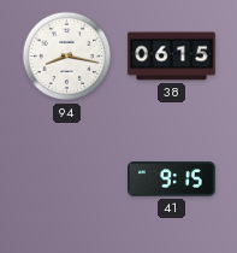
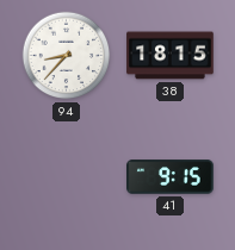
94: 8:17 -> 8:37 (67, 56)
38: 06:15 -> 18:15 (171, 56)
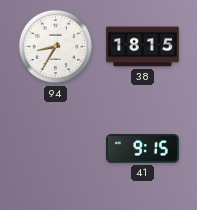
94: 8:37 -> 8:35 (56, 47)
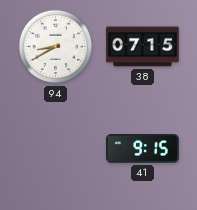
94: 8:35 -> 8:40 (56, 47)
38: 18:15 -> 07:15 (143, 47)
